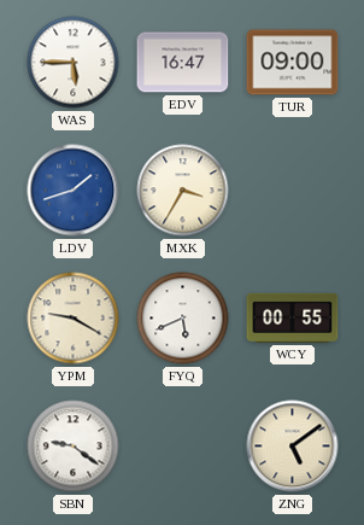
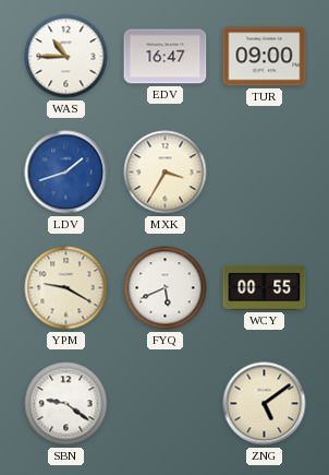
WAS: 5:45 -> 10:45 (66, 57)
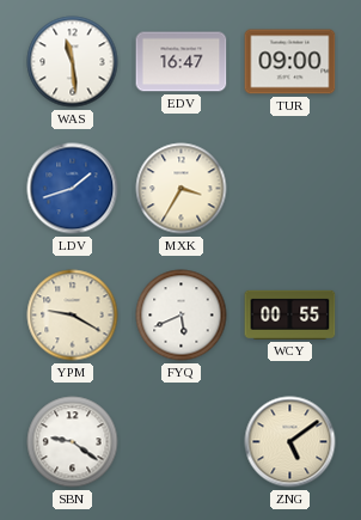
WAS: 10:45 -> 11:29 (73, 62)
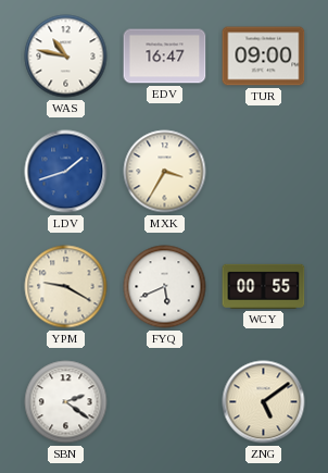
WAS: 11:29 -> 10:47 (66, 57)
SBN: 9:21 -> 2:21 (66, 402)
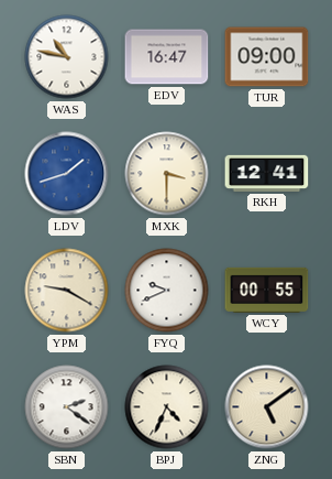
MXK: 3:35 -> 3:30 (167, 174)
RKH: none -> 12:41 (267, 173)
FYQ: 5:41 -> 9:41 (167, 291)
BPJ: none -> 4:34 (167, 407)
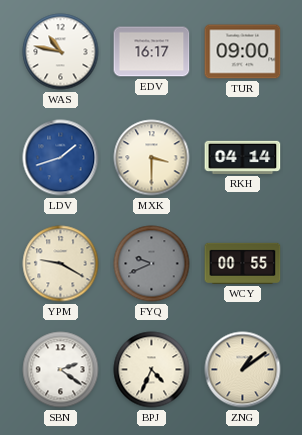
EDV: 16:47 -> 16:17 (152, 52)
RKH: 12:41 -> 04:14 (243, 157)
FYQ dial: white -> grey (152, 264)
ZNG: 5:09 -> 1:09 (243, 370)
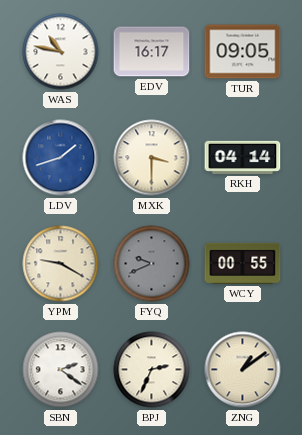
TUR: 09:00 -> 09:05 (243, 52)
BPJ: 4:34 -> 2:34 (152, 370)
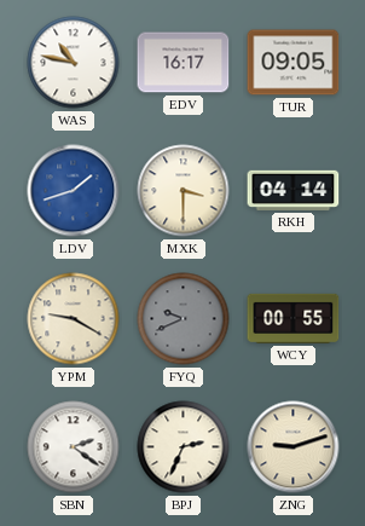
ZNG: 1:09 -> 9:12 (294, 447)
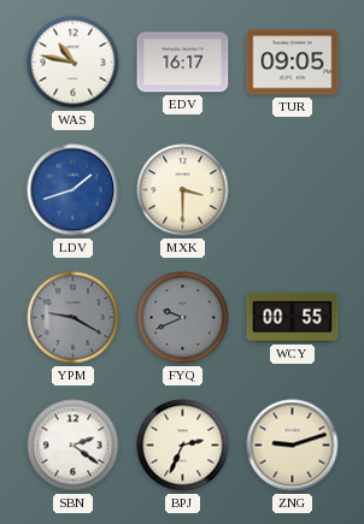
RKH: 04:14 -> none (294, 190)
YPM dial: cream -> grey (74, 318)
